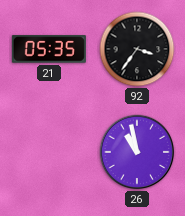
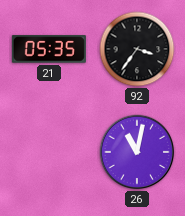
26: 10:58 -> 11:02 (137, 152)
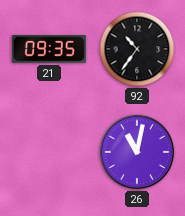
21: 05:35 -> 09:35 (49, 49)
92: 3:36 -> 10:36 (137, 49)
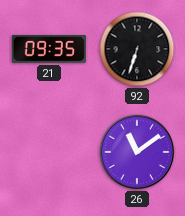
92: 10:36 -> 6:33 (137, 49)
26: 11:02 -> 11:09 (137, 152)
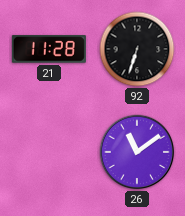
21: 09:35 -> 11:28 (49, 49)
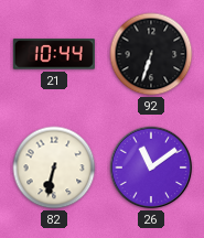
21: 11:28 -> 10:44 (54, 54)
82: none -> 6:32 (54, 167)
